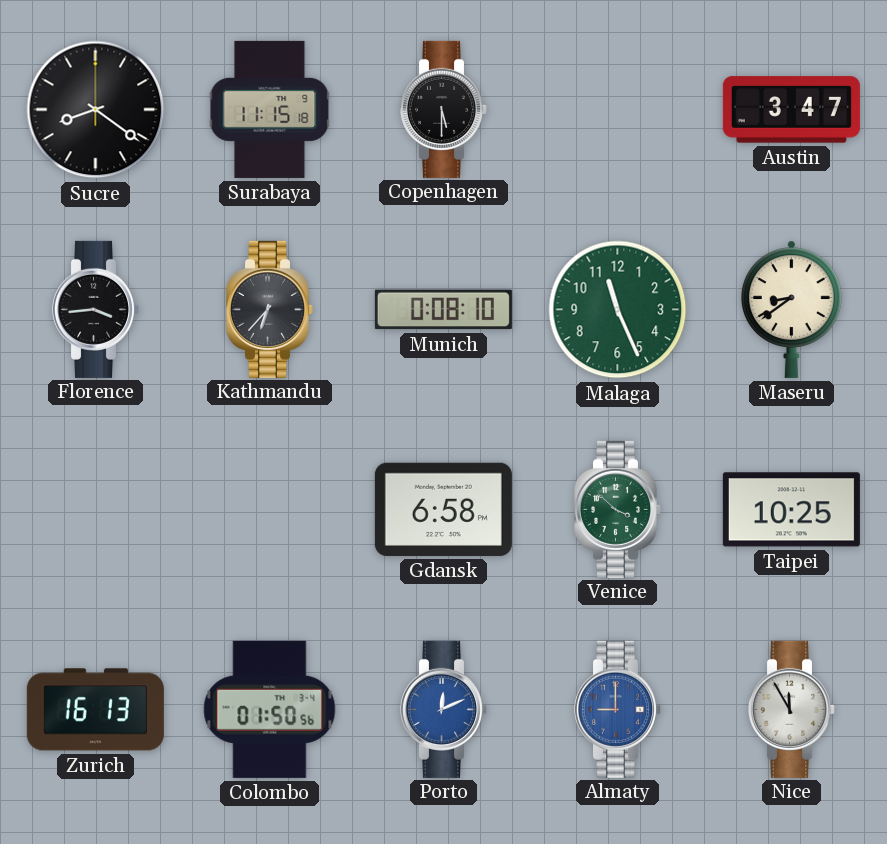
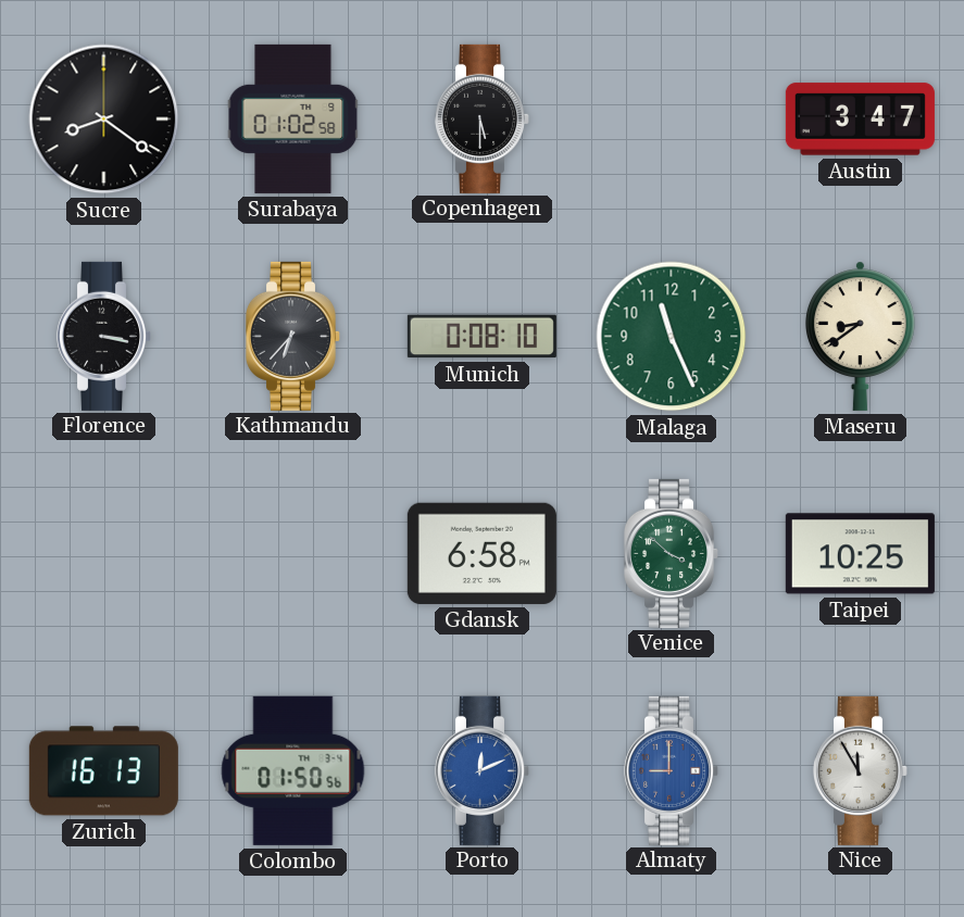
Surabaya: 11:15 -> 01:02 (293, 118)
Florence: 3:44 -> 3:17 (103, 336)
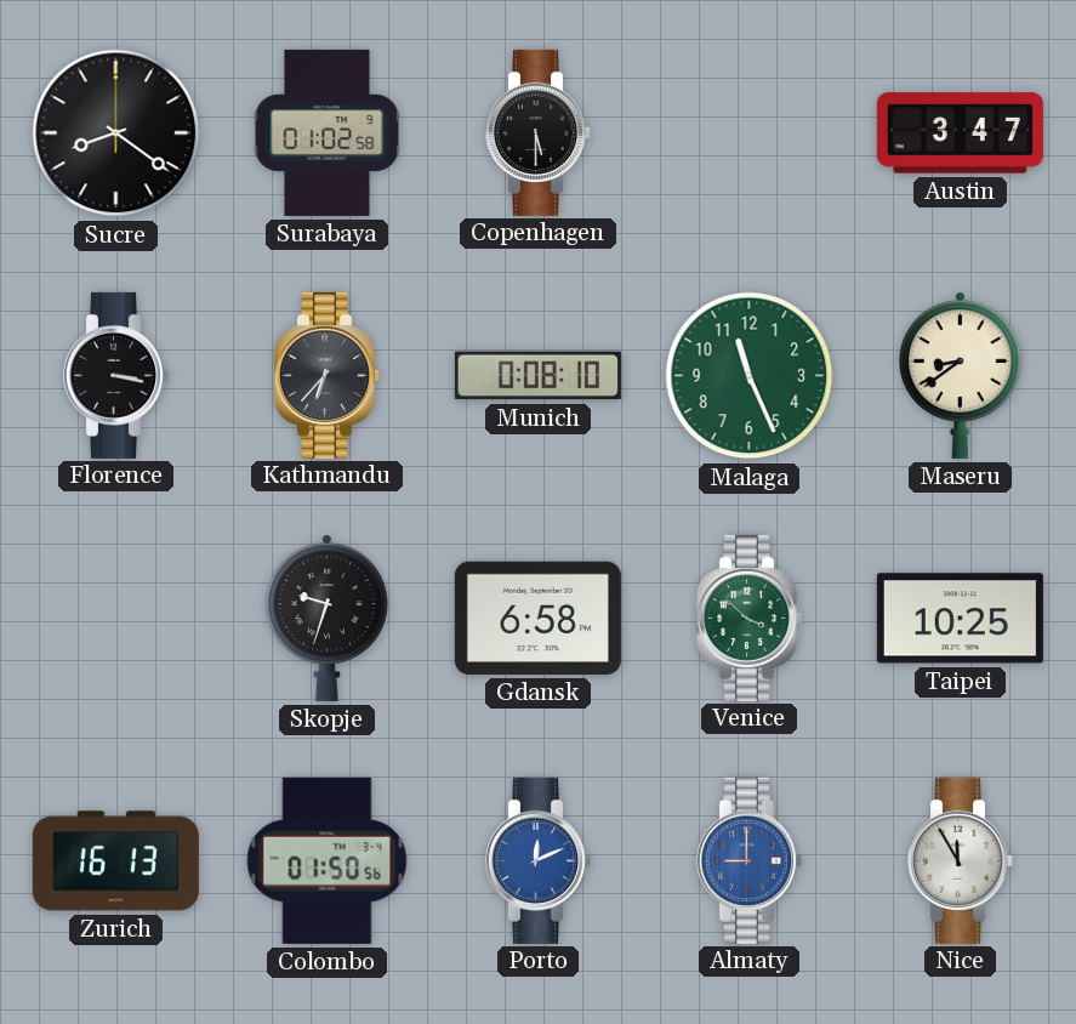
Skopje: none -> 9:33 (328, 618)
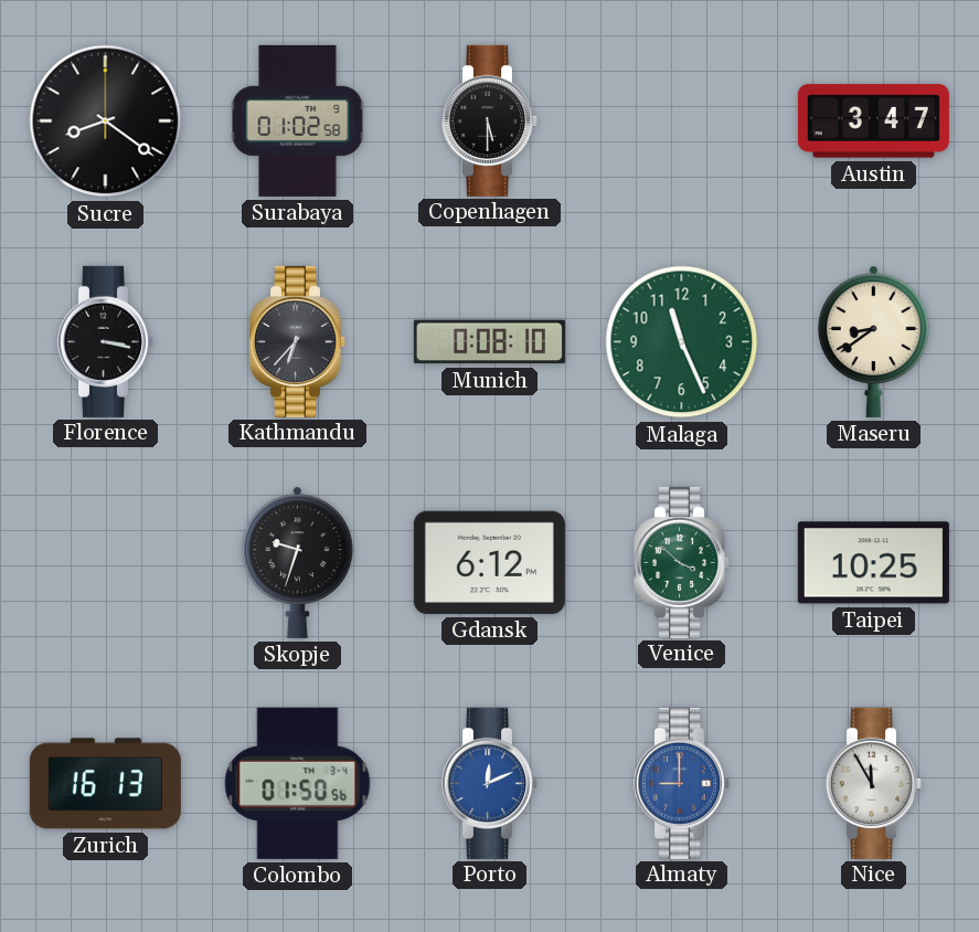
Gdansk: 6:58 -> 6:12 (489, 562)
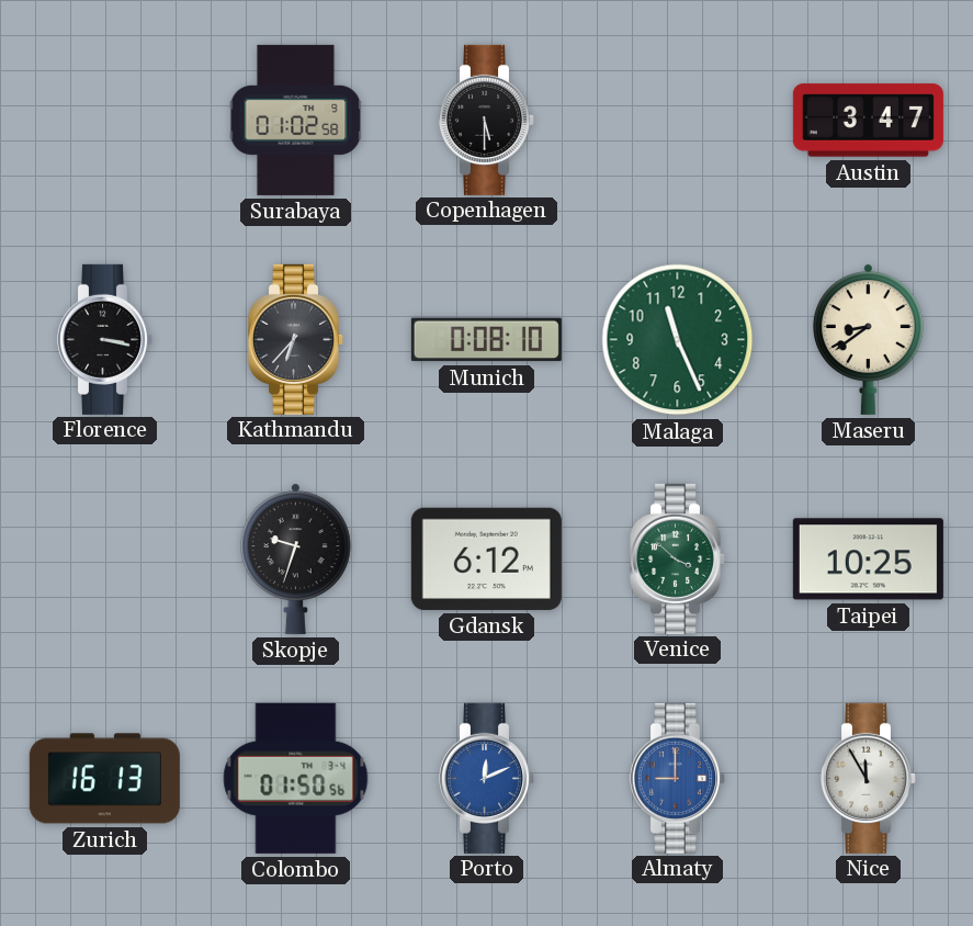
Sucre: 8:21 -> none (106, 121)
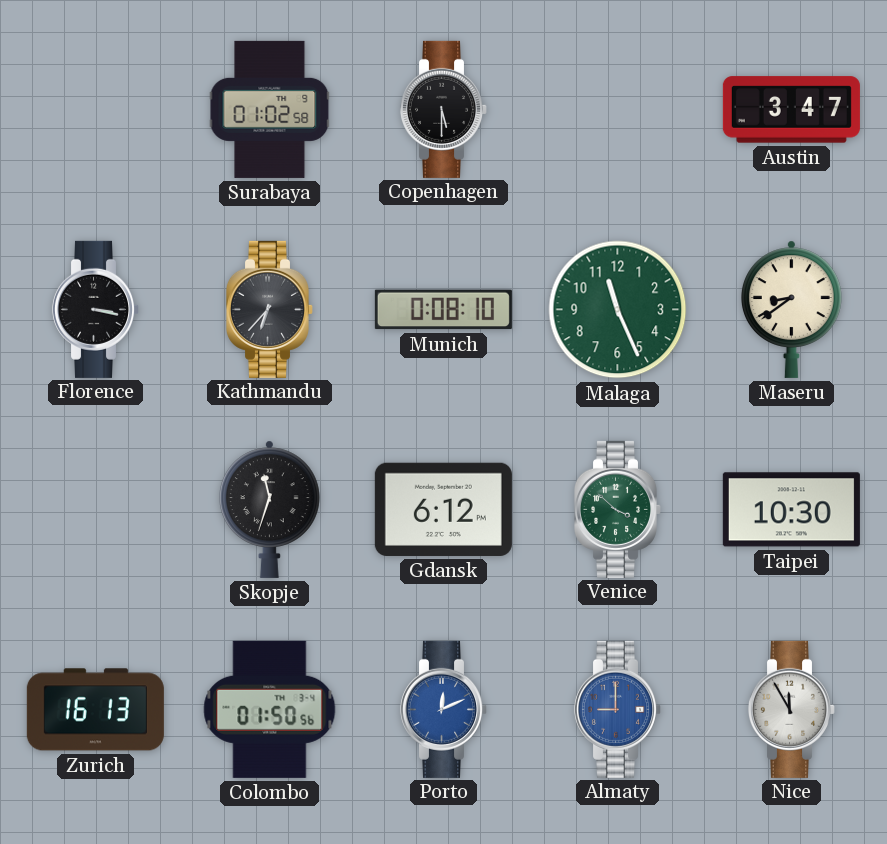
Skopje: 9:33 -> 11:33 (270, 509)
Taipei: 10:25 -> 10:30 (791, 510)
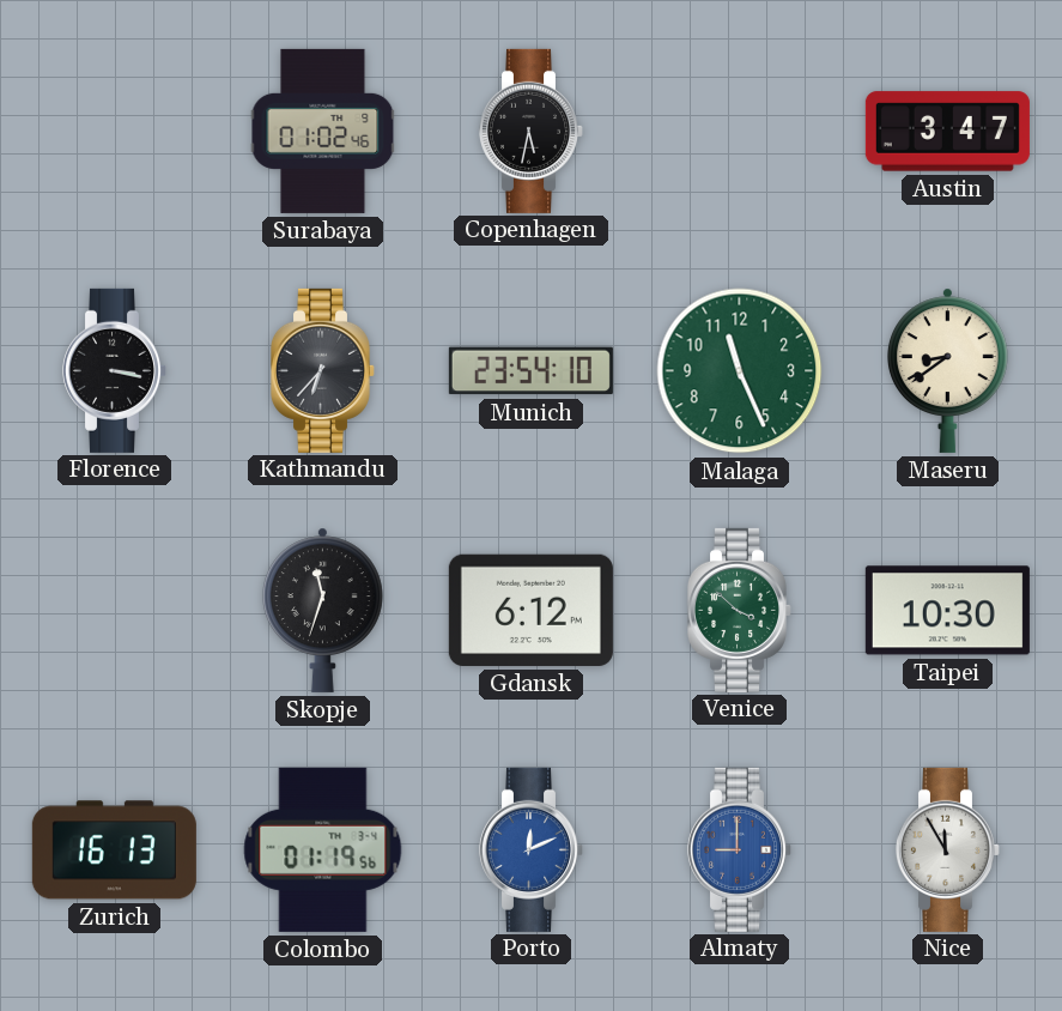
Surabaya: 01:02:58 -> 01:02:46 (323, 131)
Copenhagen: 5:30 -> 5:32 (530, 131)
Munich: 0:08 -> 23:54 (530, 371)
Colombo: 01:50 -> 01:19 (323, 849)
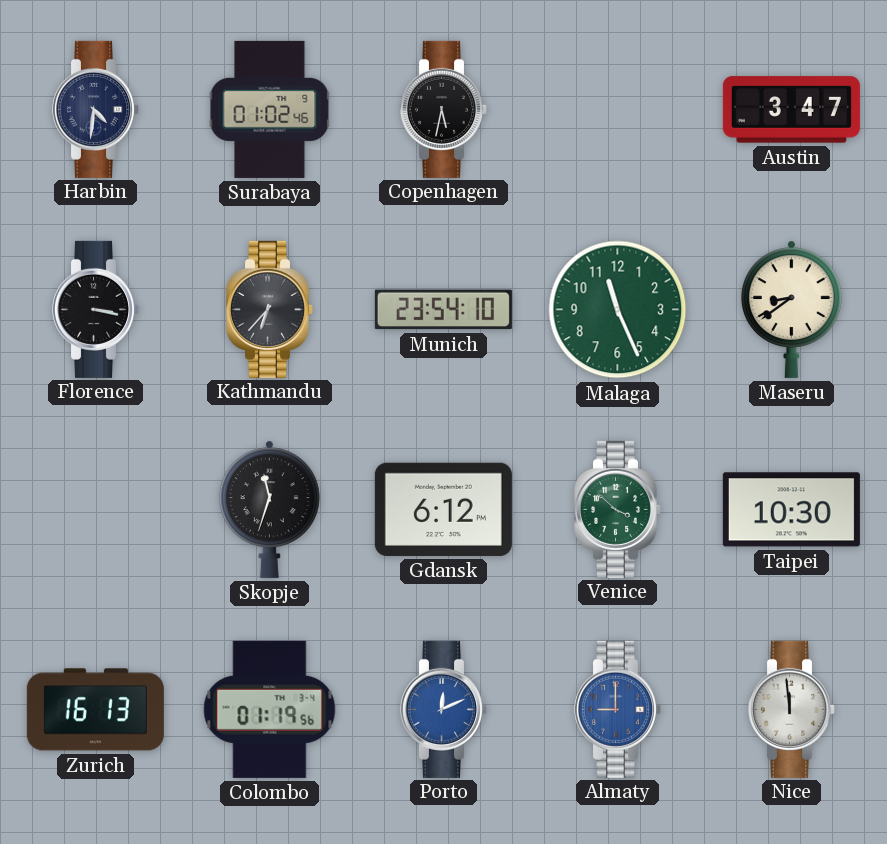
Harbin: none -> 4:31 (95, 109)
Nice: 11:55 -> 11:59 (791, 709)
